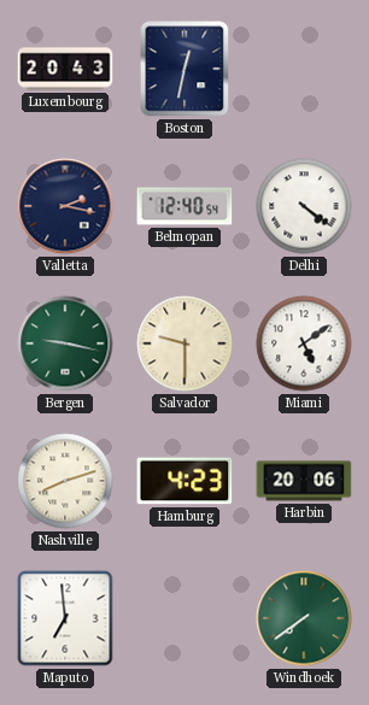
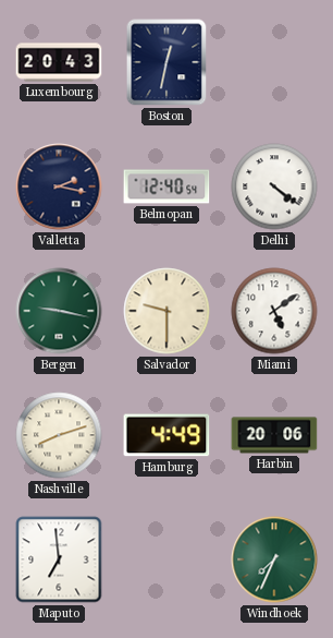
Hamburg: 4:23 -> 4:49 (166, 435)
Windhoek: 7:39 -> 7:34 (274, 559)
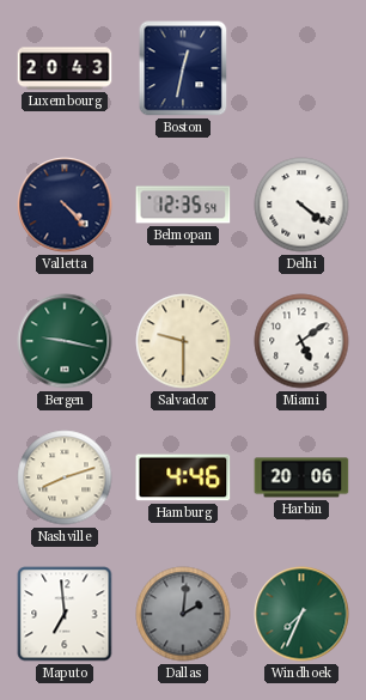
Valletta: 2:17 -> 4:23 (65, 205)
Belmopan: 12:40 -> 12:35 (183, 205)
Hamburg: 4:49 -> 4:46 (183, 477)
Dallas: none -> 2:01 (183, 614)
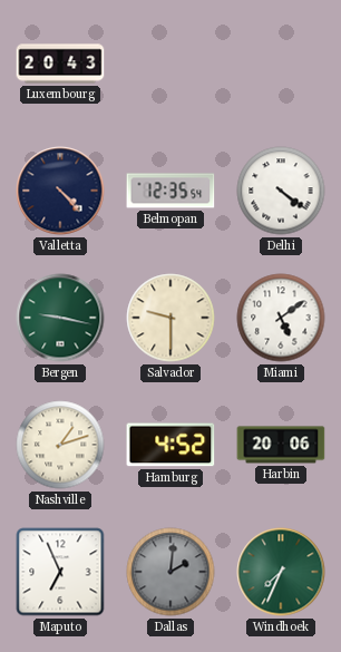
Boston: 12:32 -> none (183, 68)
Nashville: 8:12 -> 1:12 (60, 445)
Hamburg: 4:46 -> 4:52 (170, 445)
Maputo: 6:59 -> 6:56 (60, 572)
